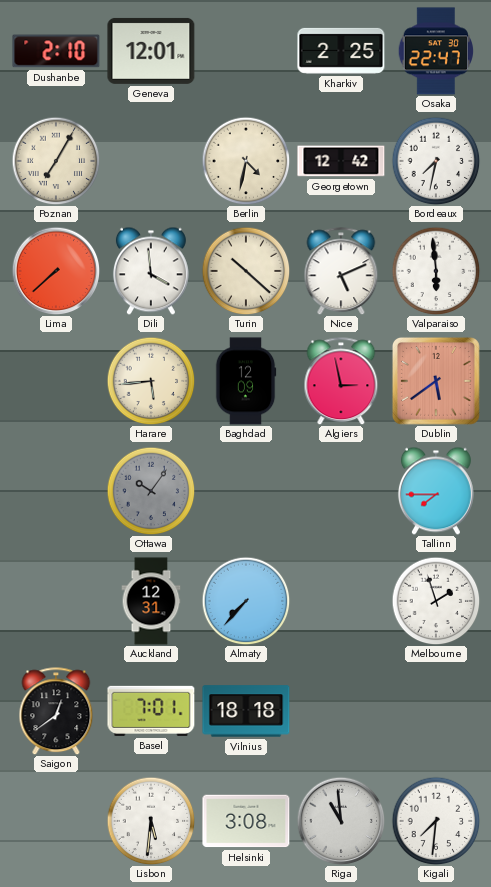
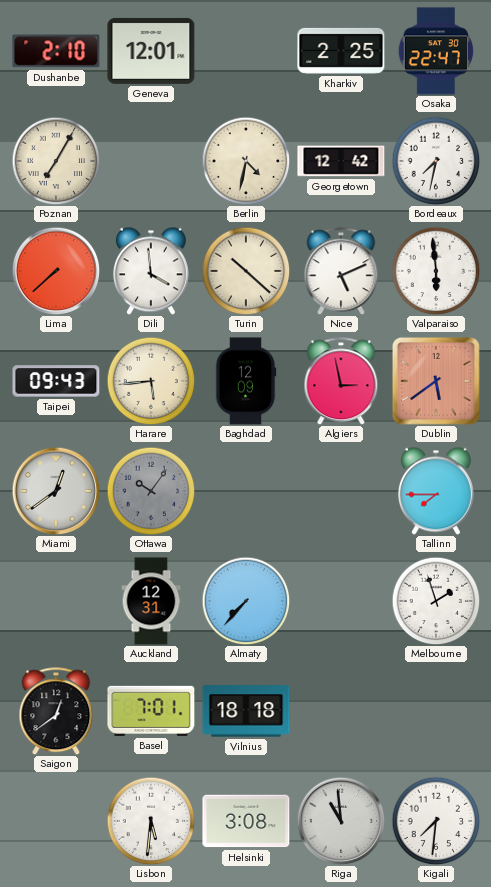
Taipei: none -> 09:43 (56, 381)
Miami: none -> 12:39 (56, 491)
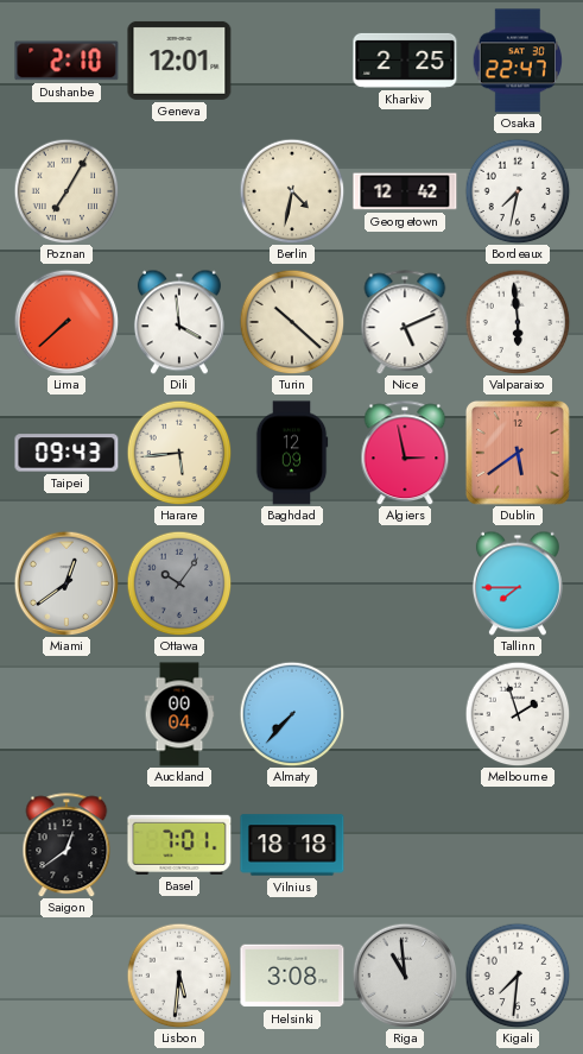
Auckland: 12:31 -> 00:04 (179, 714)
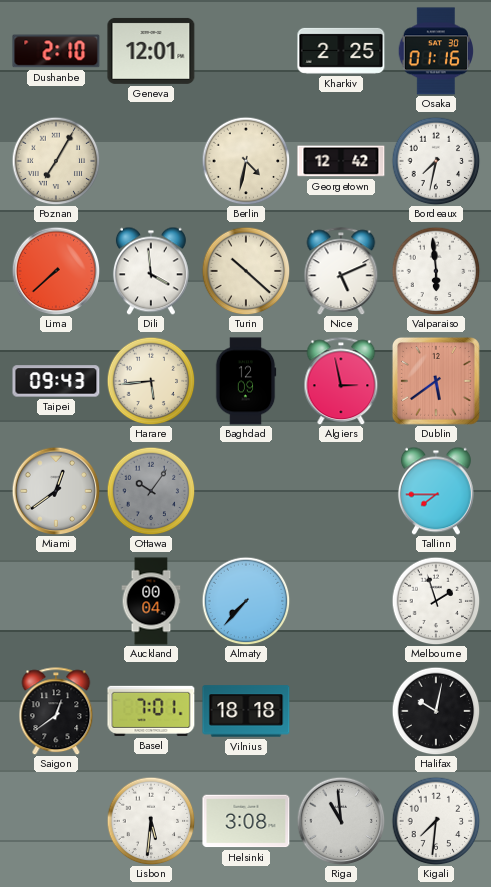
Osaka: 22:47 -> 01:16 (435, 51)
Halifax: none -> 10:02 (436, 711)
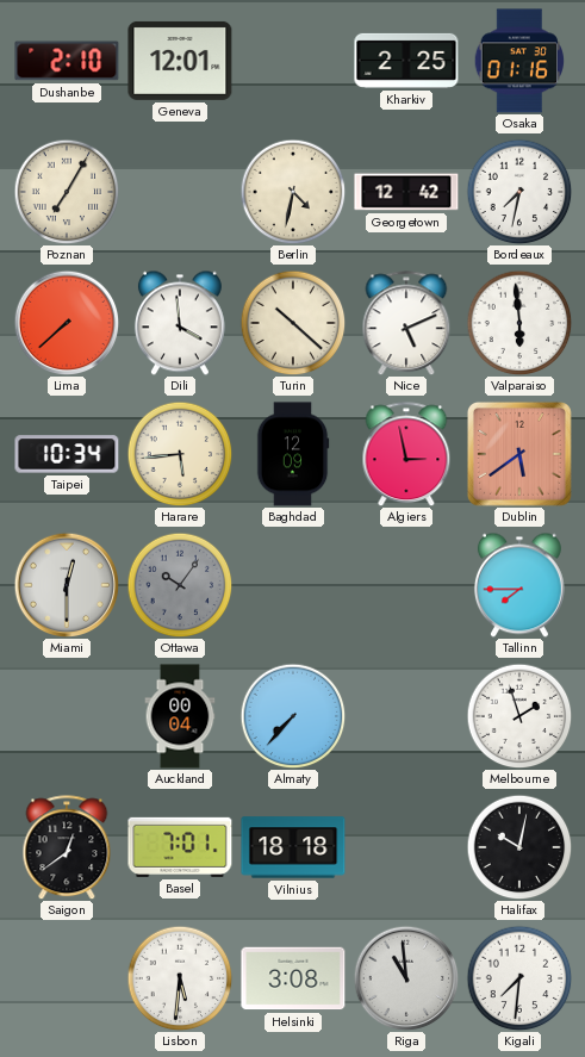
Taipei: 09:43 -> 10:34 (67, 454)
Miami: 12:39 -> 12:30 (67, 585)
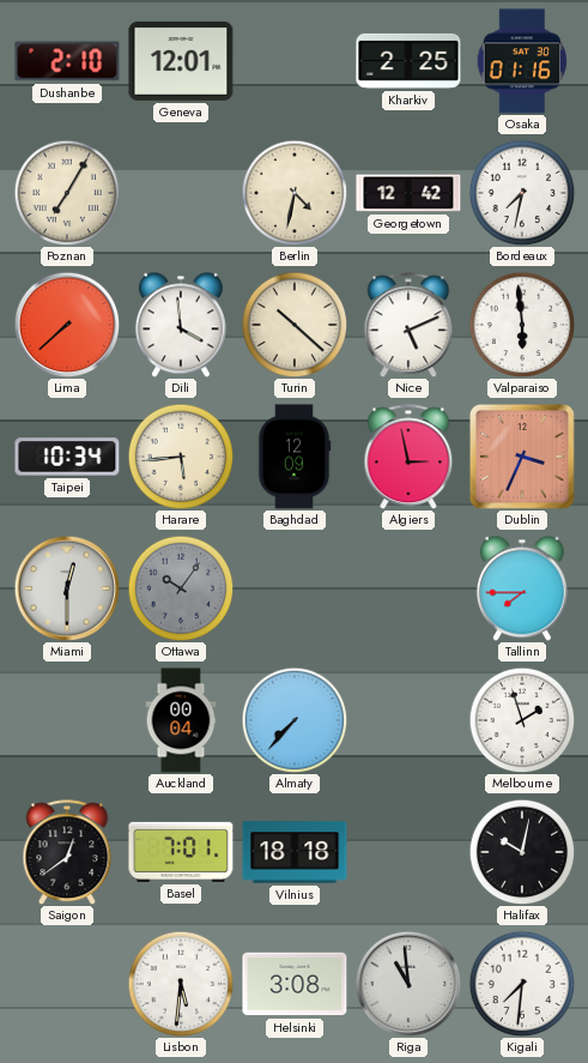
Dublin: 5:39 -> 3:34 (522, 457)
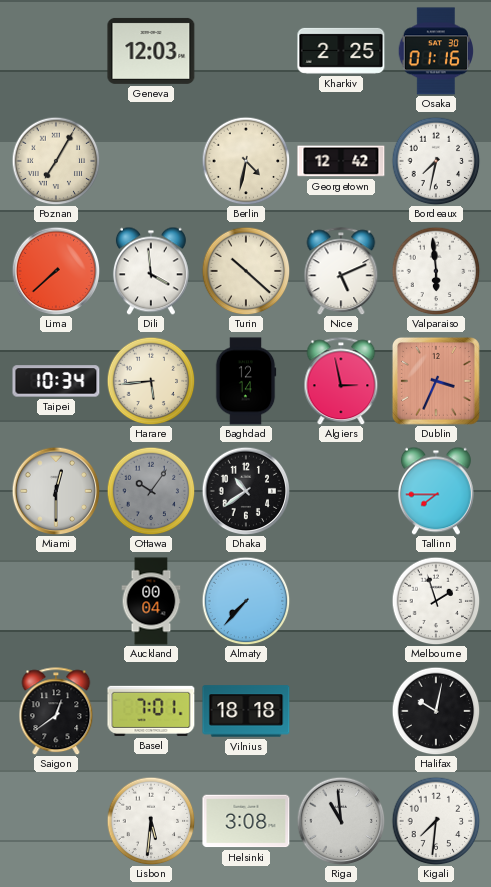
Dushanbe: 2:10 -> none (67, 61)
Geneva: 12:01 -> 12:03 (151, 51)
Baghdad: 12:09 -> 12:14 (246, 381)
Dhaka: none -> 10:39 (246, 491)
